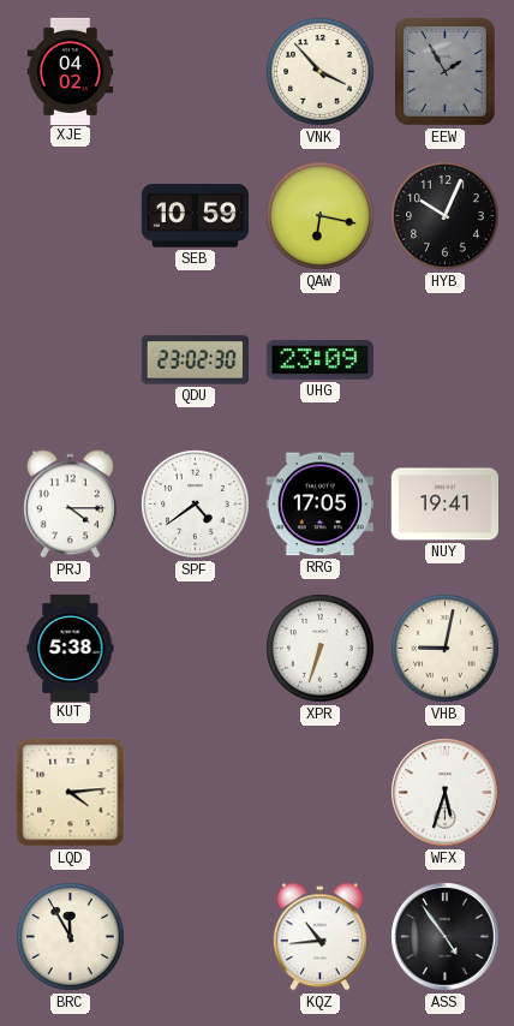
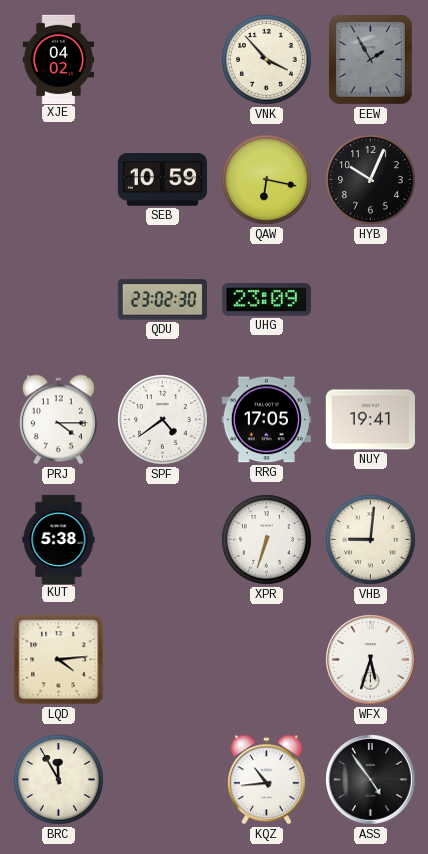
VHB: 9:02 -> 9:01 (371, 540)
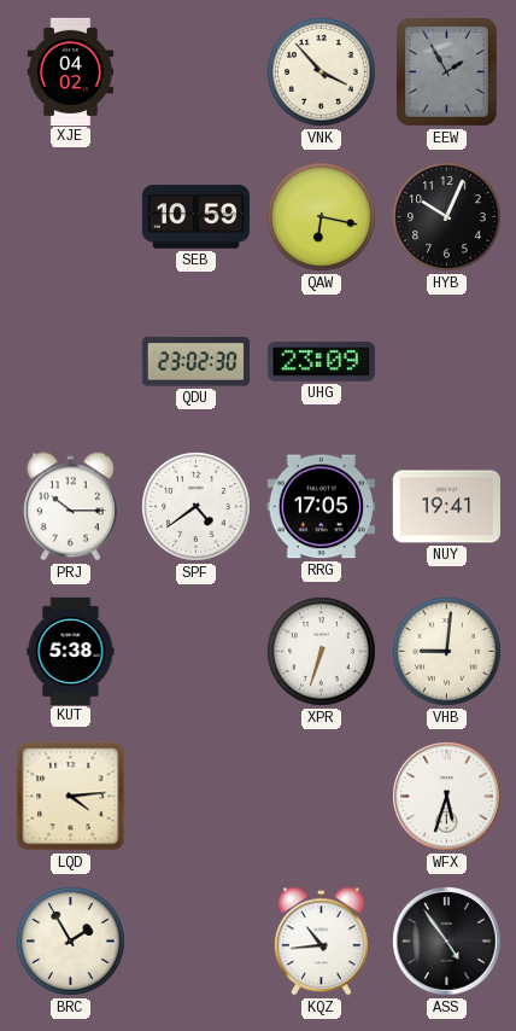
PRJ: 4:15 -> 10:15 (70, 507)
BRC: 11:55 -> 1:55 (71, 942)
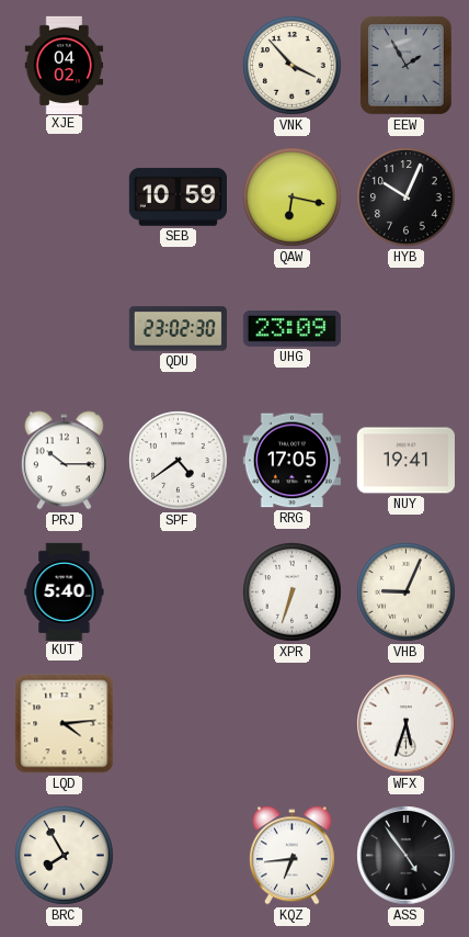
KUT: 5:38 -> 5:40 (65, 591)
VHB: 9:01 -> 9:04 (407, 592)
BRC: 1:55 -> 7:55 (65, 856)
KQZ: 10:44 -> 6:44 (291, 856)
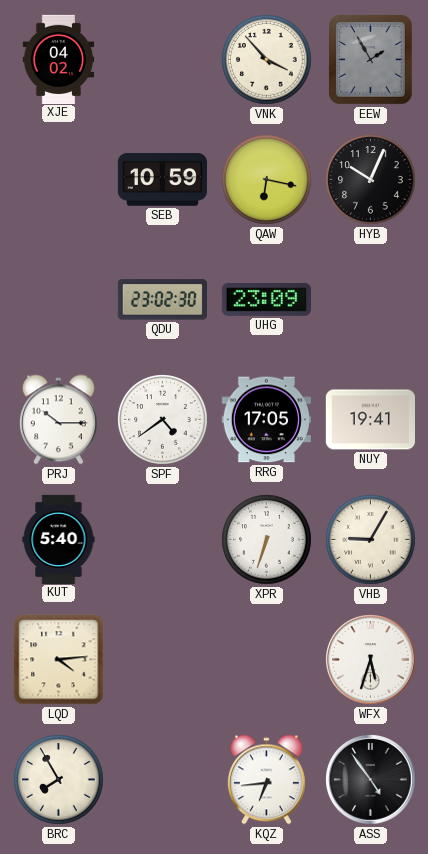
VHB: 9:04 -> 9:05 (371, 540)
